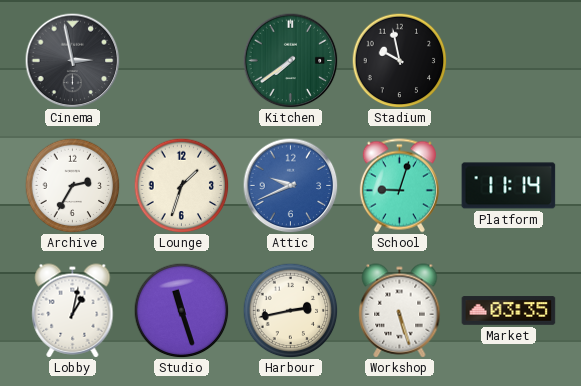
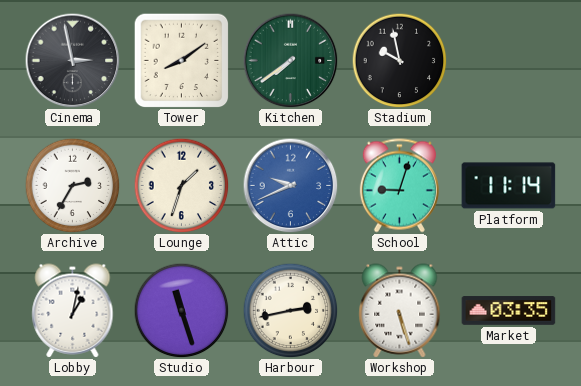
Tower: none -> 8:09 (181, 60)
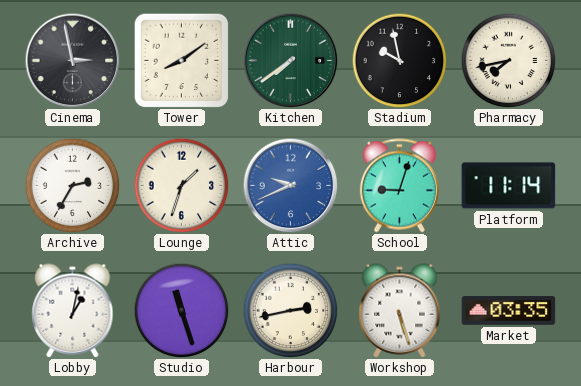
Pharmacy: none -> 7:43 (508, 60)
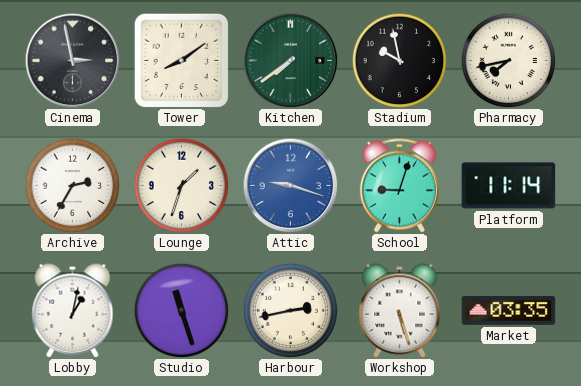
Attic: 9:41 -> 9:18 (290, 185)
